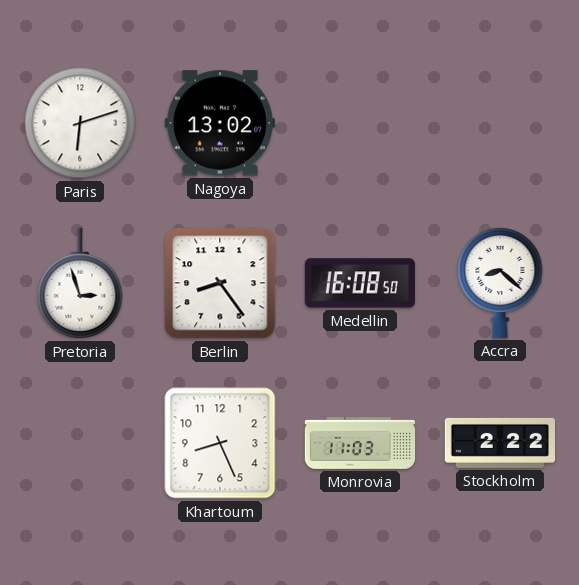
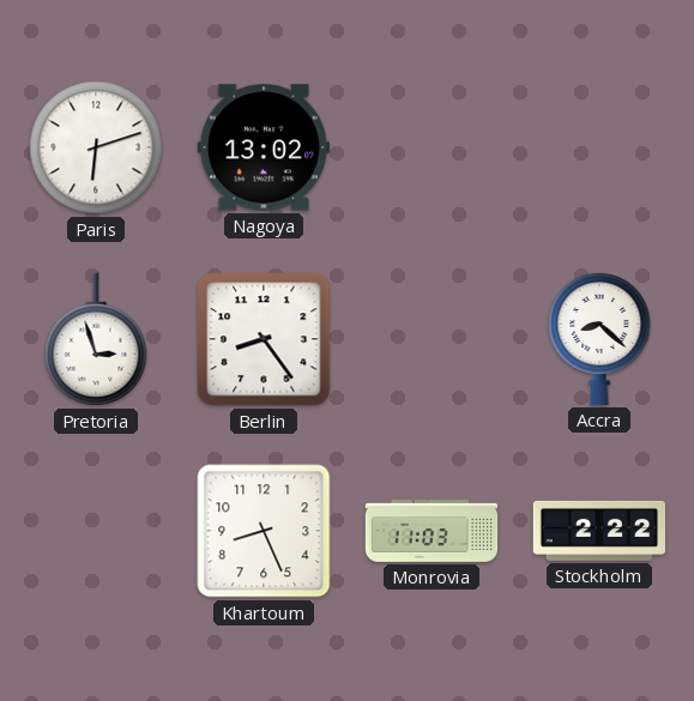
Medellin: 16:08 -> none (360, 283)
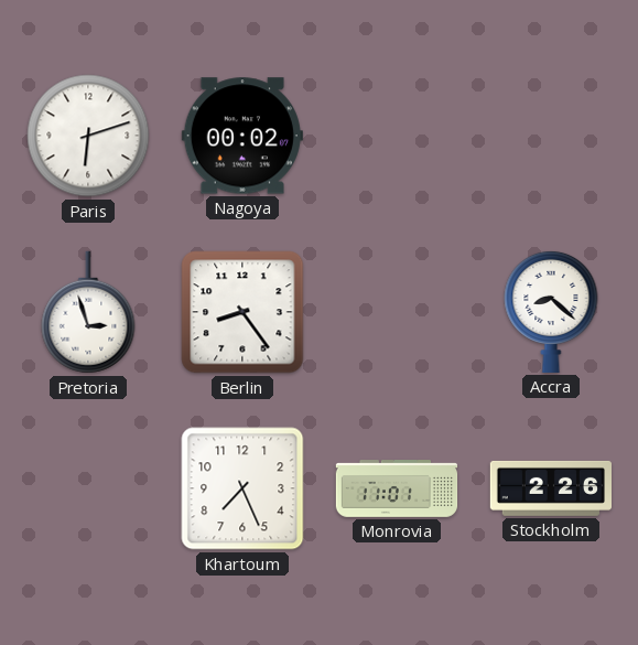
Nagoya: 13:02 -> 00:02 (242, 136)
Khartoum: 8:26 -> 7:26 (242, 488)
Monrovia: 11:03 -> 11:01 (397, 490)
Stockholm: 2:22 -> 2:26 (550, 488)
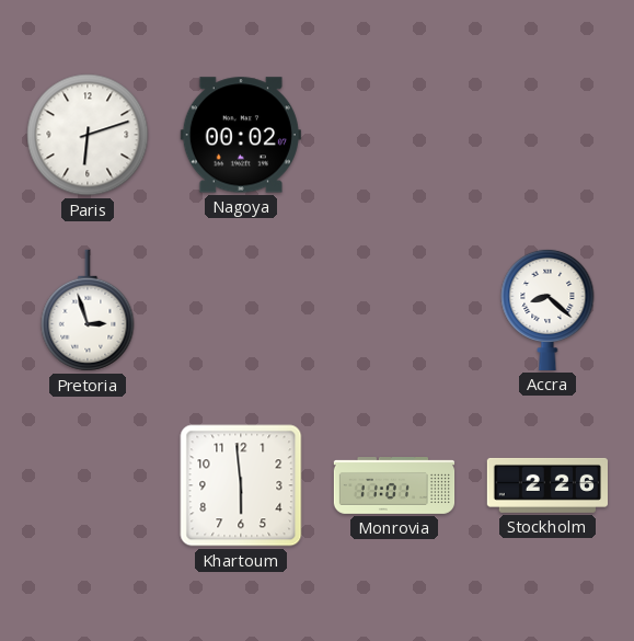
Berlin: 8:24 -> none (242, 312)
Khartoum: 7:26 -> 5:59 (241, 485)
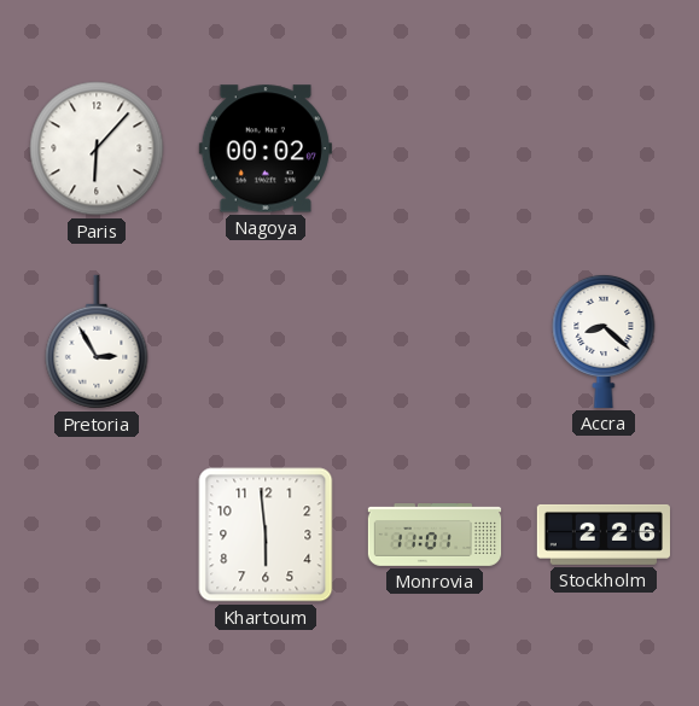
Paris: 6:12 -> 6:07 (97, 148)
Pretoria: 2:57 -> 2:55 (97, 342)
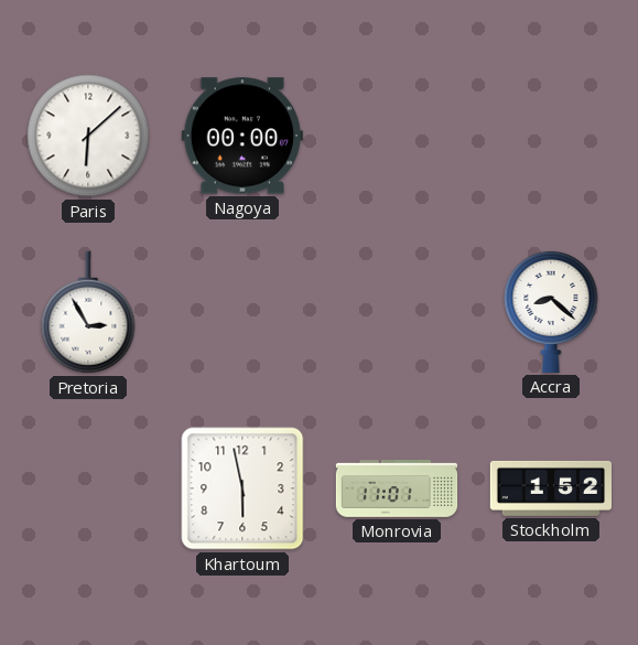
Paris: 6:07 -> 6:08 (88, 136)
Nagoya: 00:02 -> 00:00 (242, 136)
Khartoum: 5:59 -> 5:58 (242, 488)
Stockholm: 2:26 -> 1:52 (550, 488)
